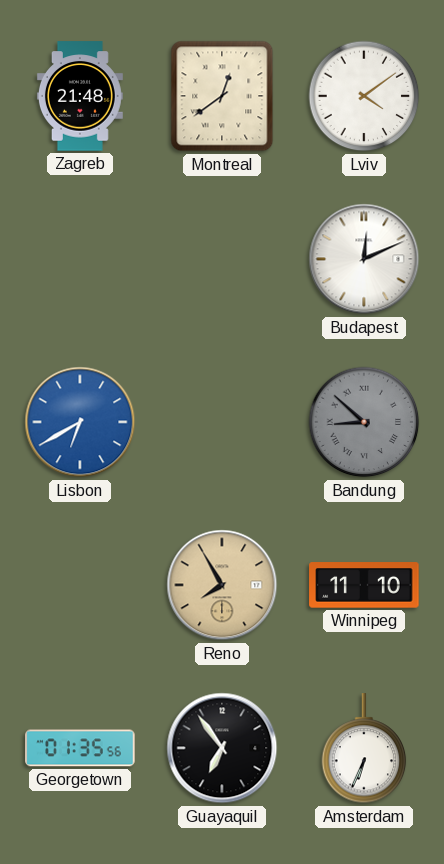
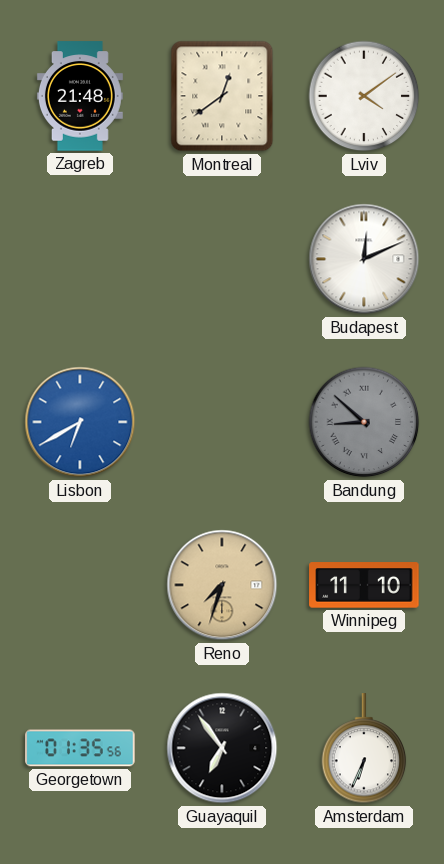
Reno: 7:55 -> 7:33 (222, 585)
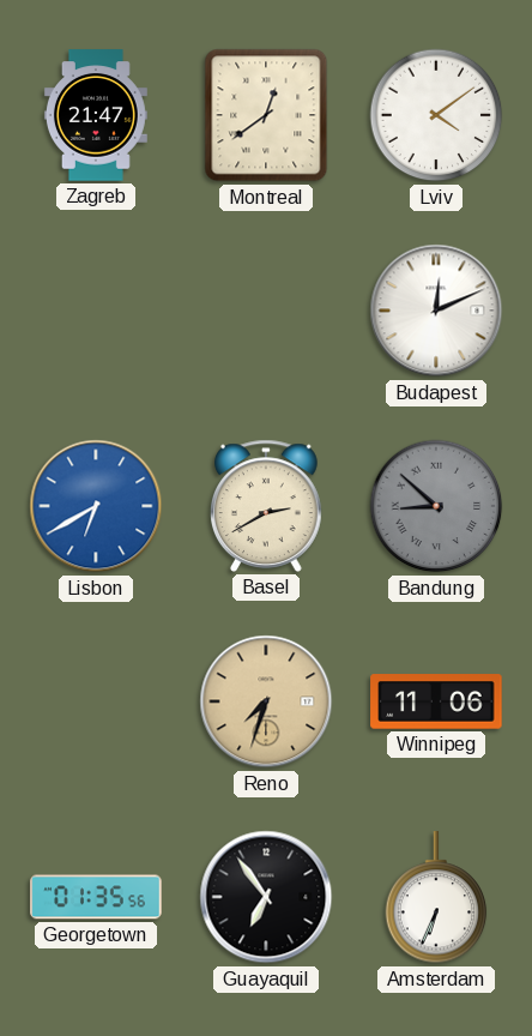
Zagreb: 21:48 -> 21:47 (96, 115)
Basel: none -> 2:40 (267, 506)
Winnipeg: 11:10 -> 11:06 (436, 701)
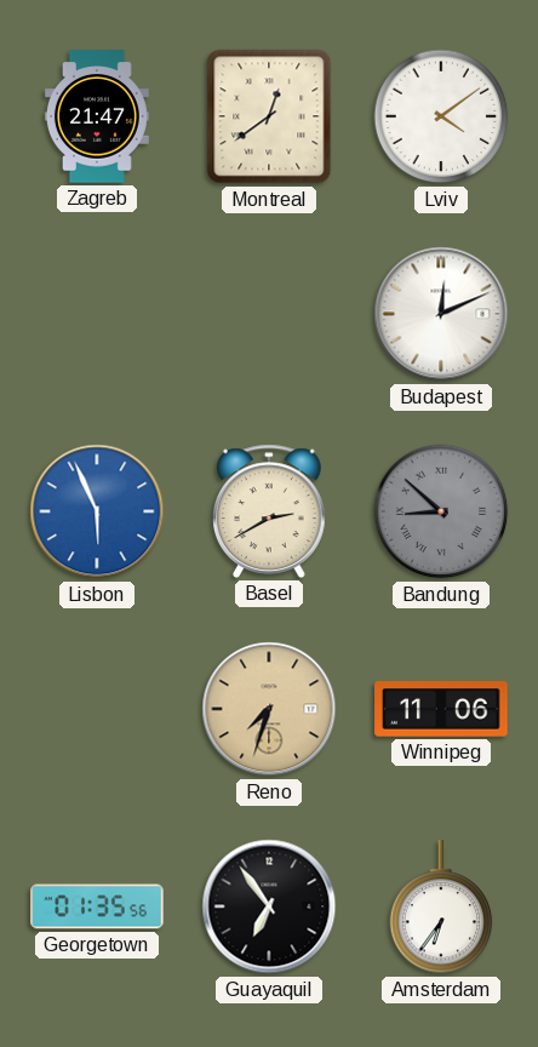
Lisbon: 6:40 -> 5:56 (97, 511)
Amsterdam: 6:34 -> 6:36 (441, 908)
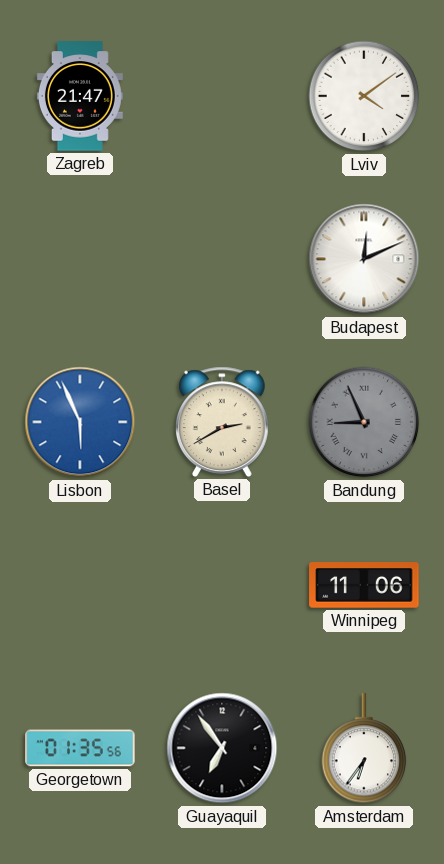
Montreal: 12:39 -> none (269, 116)
Bandung: 8:52 -> 8:56 (364, 422)
Reno: 7:33 -> none (269, 709)
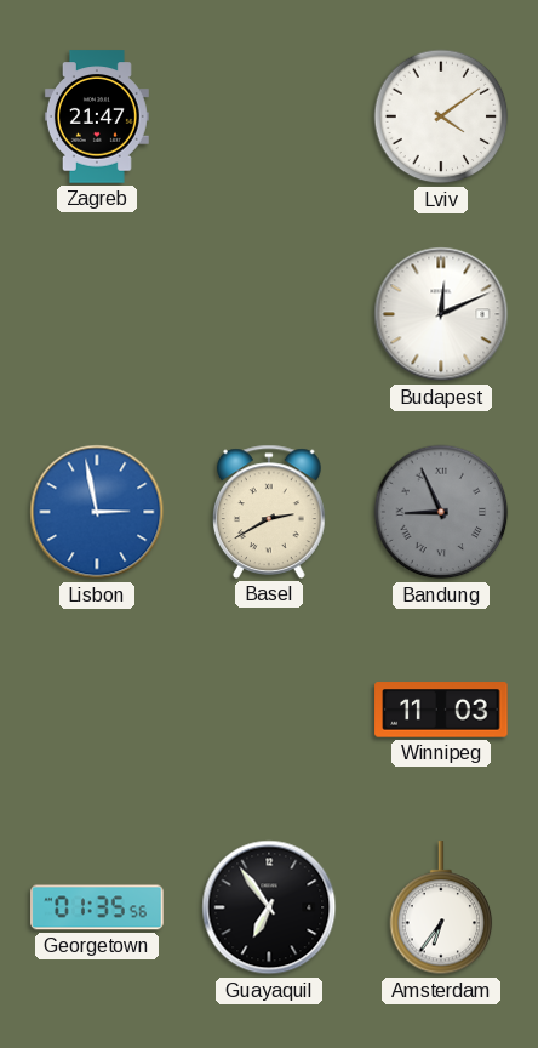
Lisbon: 5:56 -> 2:58 (97, 512)
Winnipeg: 11:06 -> 11:03 (441, 710)
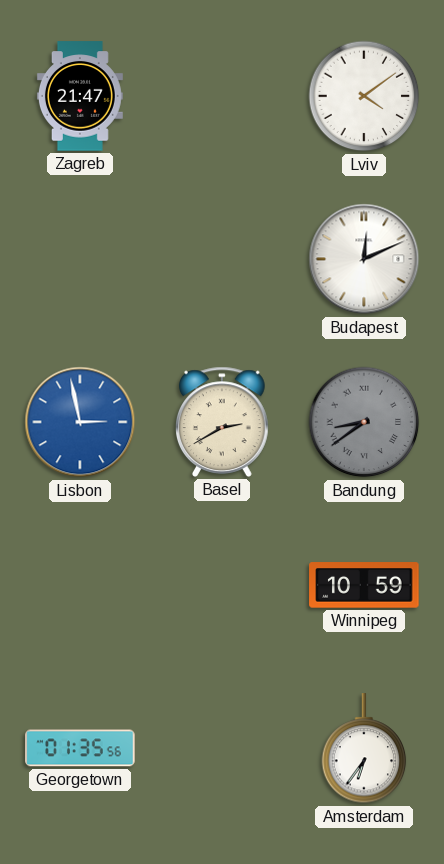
Bandung: 8:56 -> 8:39 (364, 422)
Winnipeg: 11:03 -> 10:59 (364, 585)
Guayaquil: 6:54 -> none (269, 907)
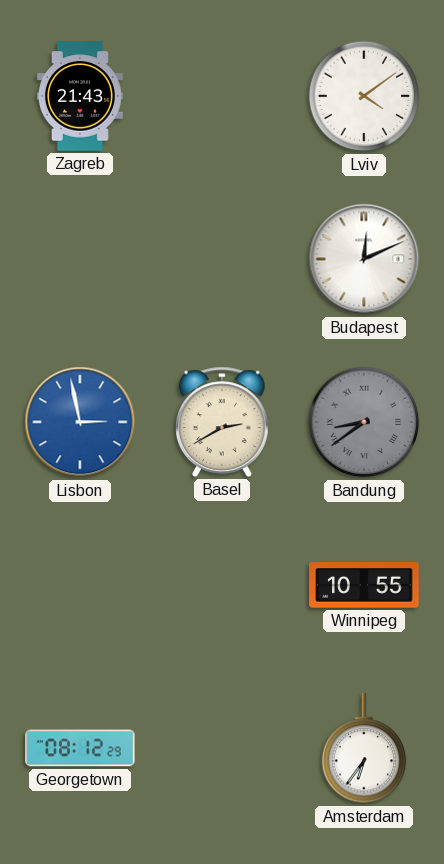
Zagreb: 21:47 -> 21:43 (80, 96)
Winnipeg: 10:59 -> 10:55 (364, 585)
Georgetown: 01:35 -> 08:12 (80, 748)
